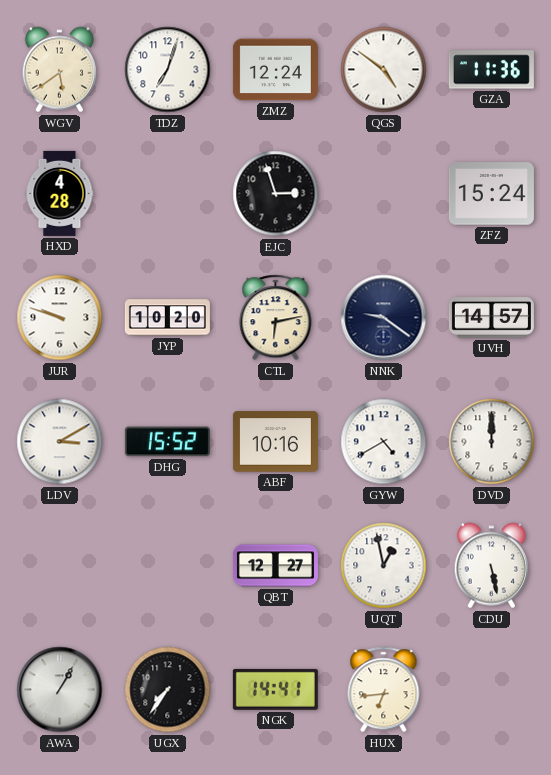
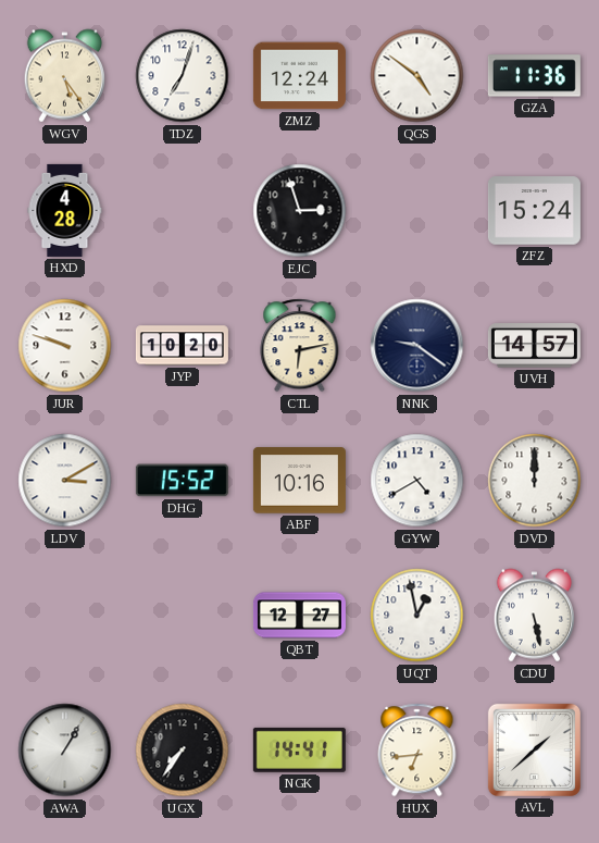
WGV: 5:39 -> 5:24 (64, 76)
AVL: none -> 1:38 (534, 749)
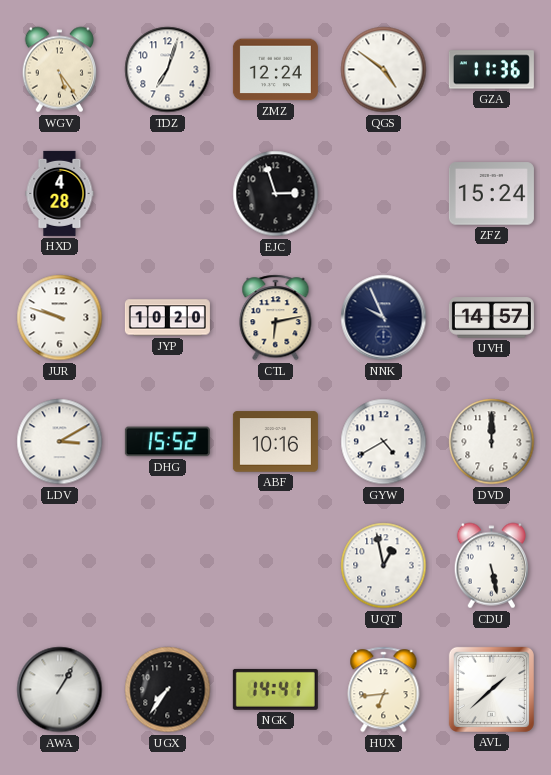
NNK: 9:21 -> 9:56 (384, 318)
QBT: 12:27 -> none (299, 616)
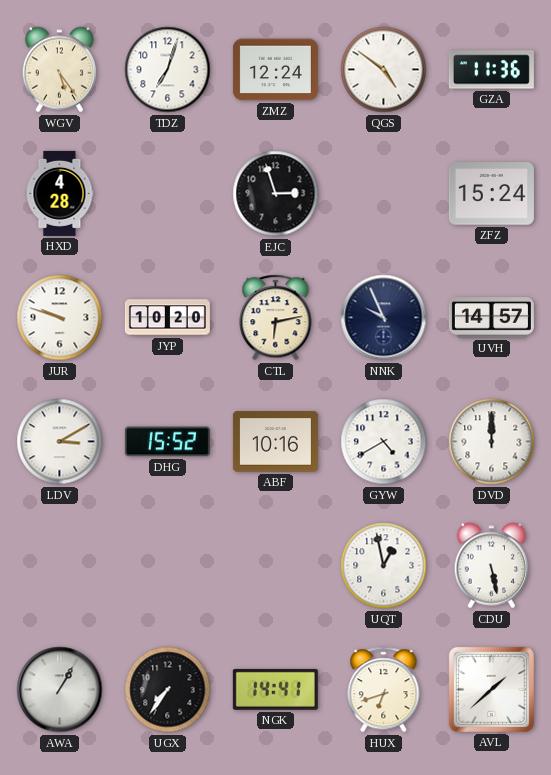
HUX: 6:44 -> 6:42 (384, 690)
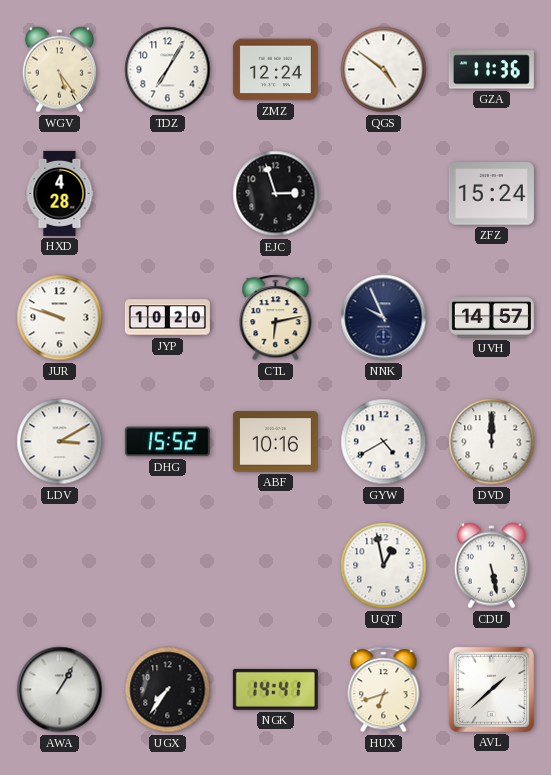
TDZ: 7:03 -> 7:05 (168, 70)
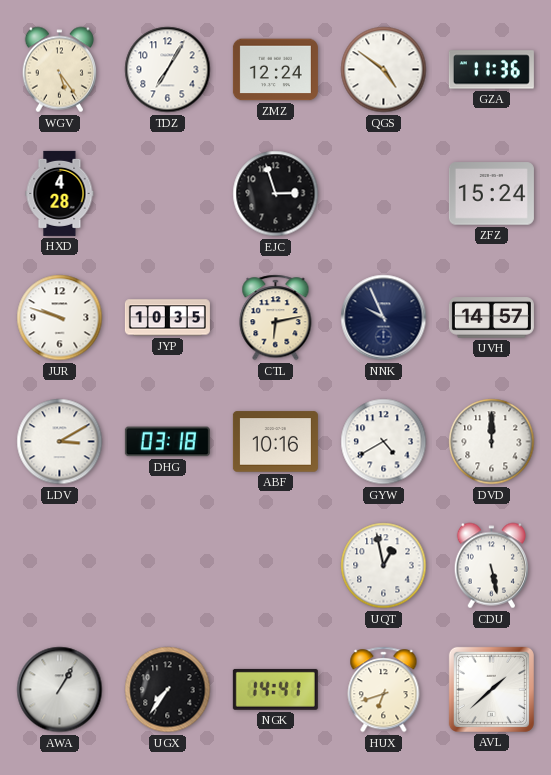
JYP: 10:20 -> 10:35 (167, 318)
DHG: 15:52 -> 03:18 (167, 442)
